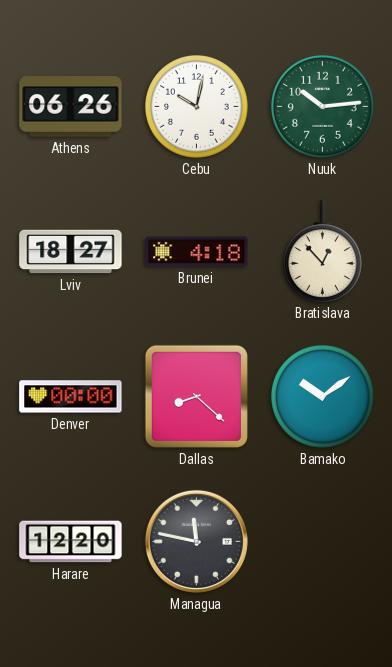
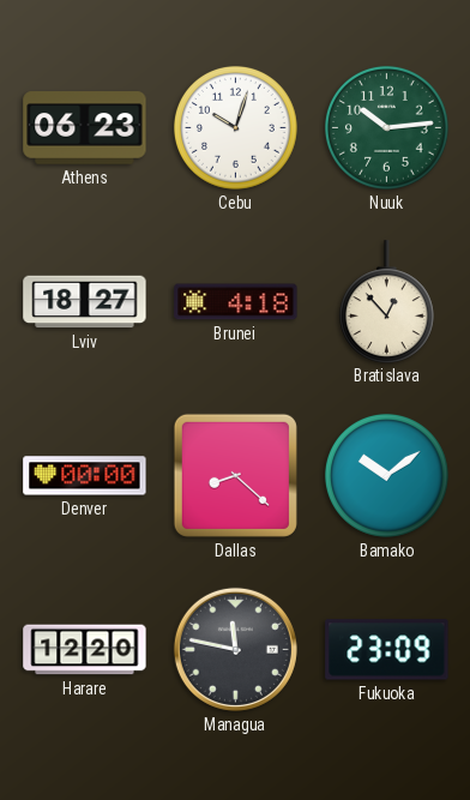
Athens: 06:26 -> 06:23 (85, 128)
Cebu: 10:02 -> 10:03 (235, 127)
Fukuoka: none -> 23:09 (387, 650)
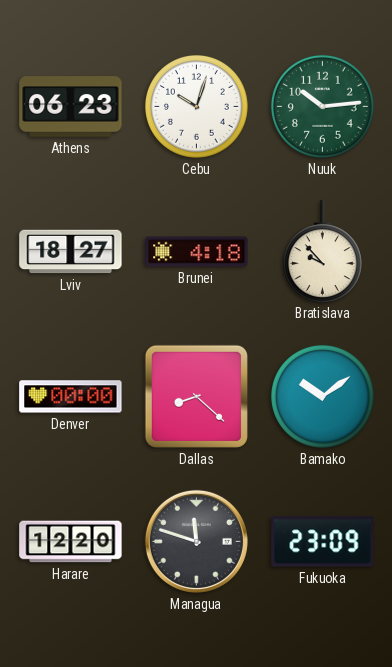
Bratislava: 12:53 -> 9:53 (322, 251)
Managua: 11:47 -> 11:48 (196, 541)
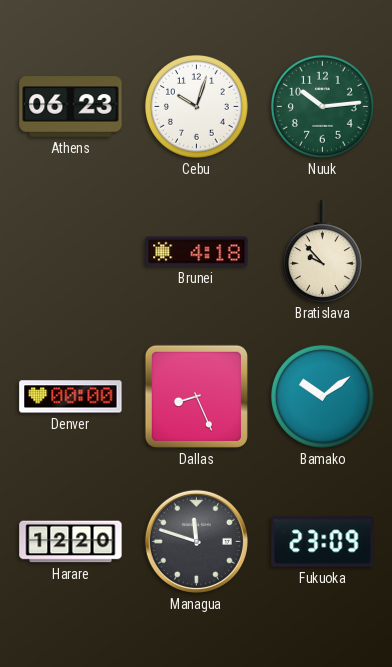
Lviv: 18:27 -> none (71, 252)
Dallas: 8:22 -> 8:26 (196, 396)
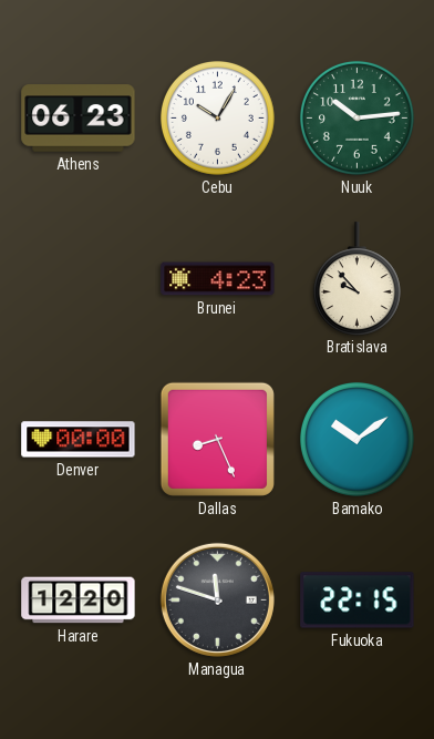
Cebu: 10:03 -> 10:05 (217, 117)
Brunei: 4:18 -> 4:23 (218, 279)
Fukuoka: 23:09 -> 22:15 (358, 601)
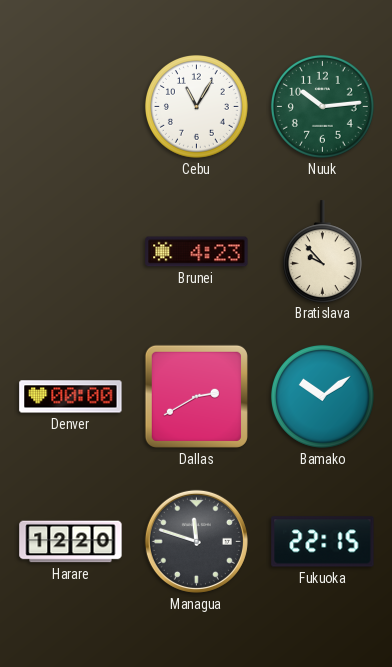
Athens: 06:23 -> none (79, 119)
Cebu: 10:05 -> 11:05 (196, 106)
Dallas: 8:26 -> 2:40 (196, 396)
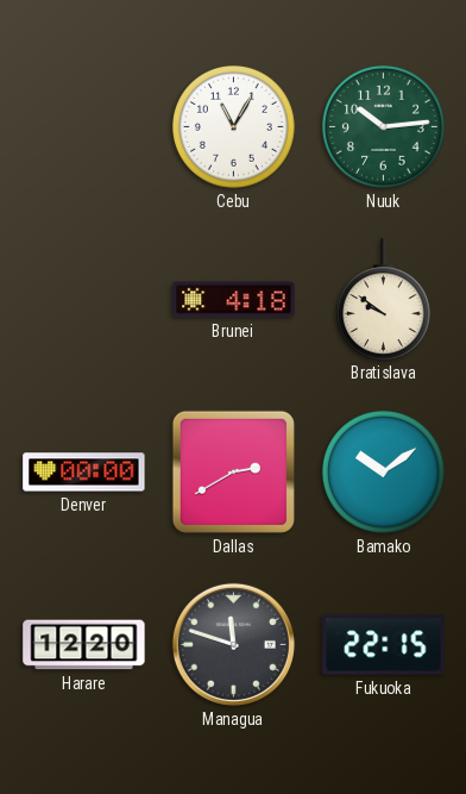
Brunei: 4:23 -> 4:18 (234, 300)
Bratislava: 9:53 -> 9:51 (383, 299)
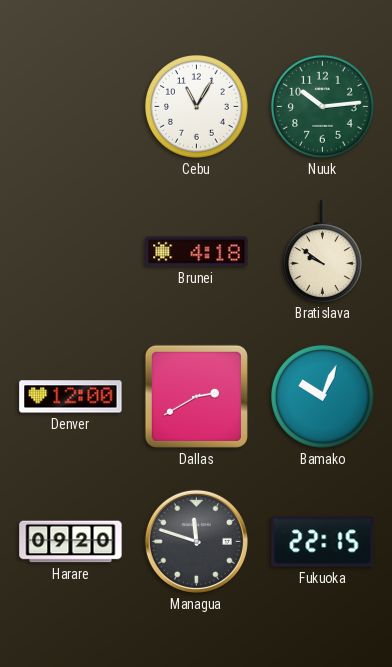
Denver: 00:00 -> 12:00 (71, 397)
Bamako: 10:09 -> 10:04 (322, 396)
Harare: 12:20 -> 09:20 (71, 542)
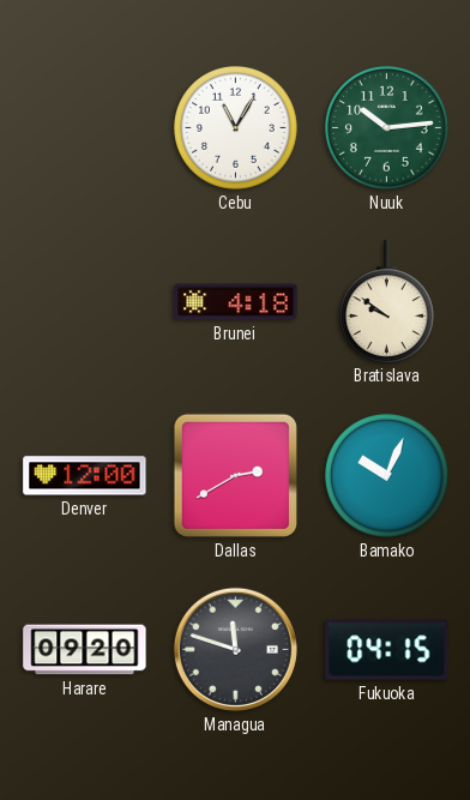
Fukuoka: 22:15 -> 04:15 (387, 650)
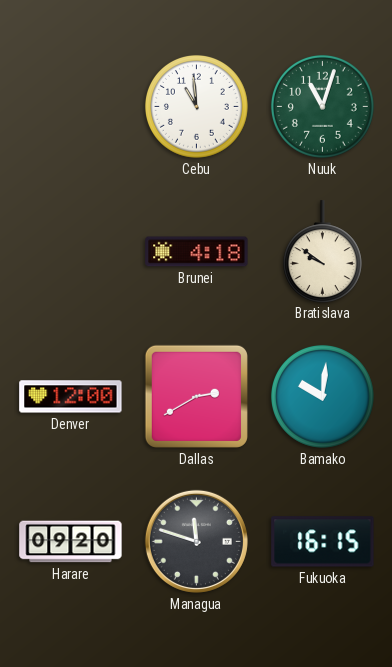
Cebu: 11:05 -> 10:59 (196, 106)
Nuuk: 10:14 -> 11:03 (322, 106)
Bamako: 10:04 -> 10:01 (322, 396)
Fukuoka: 04:15 -> 16:15 (323, 542)
